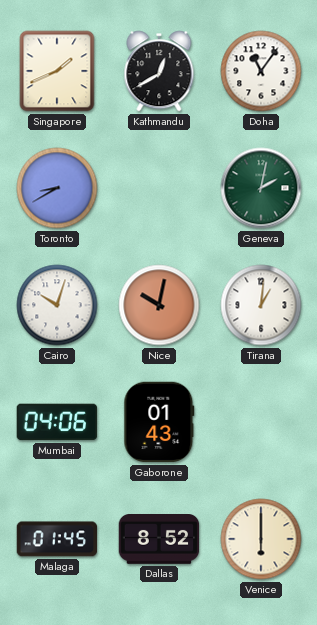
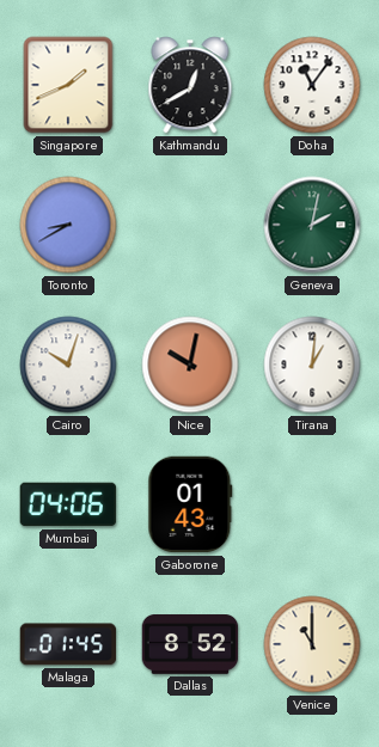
Venice: 6:00 -> 11:00 (312, 644)
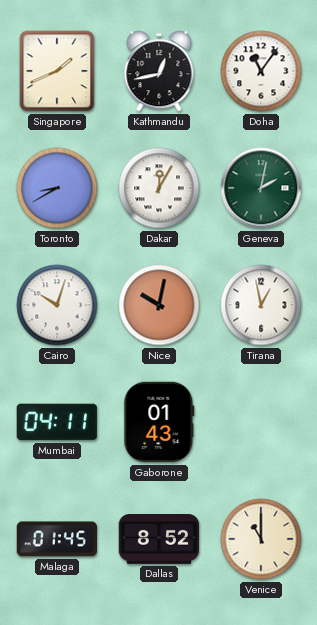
Kathmandu: 12:40 -> 12:43 (159, 71)
Dakar: none -> 12:05 (159, 188)
Tirana: 1:01 -> 12:58 (261, 305)
Mumbai: 04:06 -> 04:11 (57, 422)
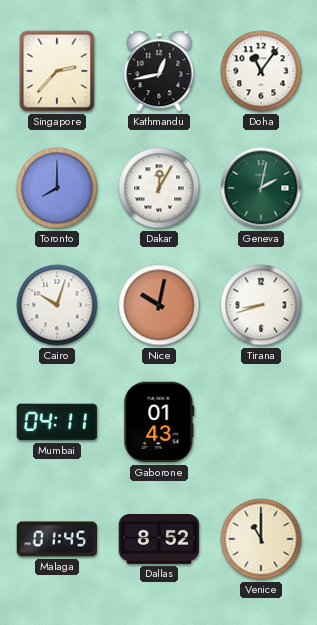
Singapore: 1:41 -> 2:37 (57, 71)
Toronto: 8:40 -> 8:00 (57, 188)
Tirana: 12:58 -> 8:42 (261, 305)
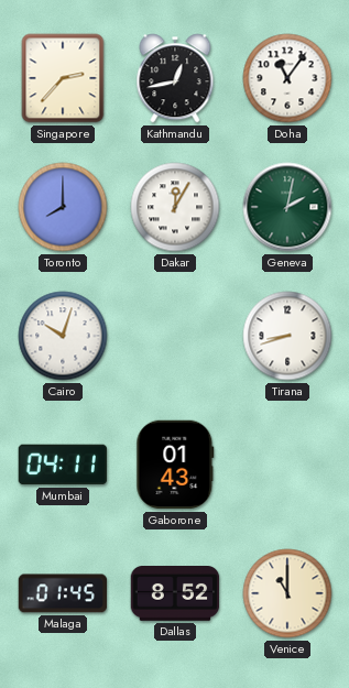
Nice: 10:02 -> none (159, 305)
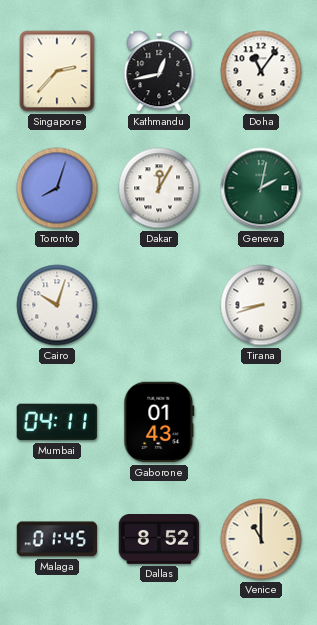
Toronto: 8:00 -> 8:03 (57, 188)
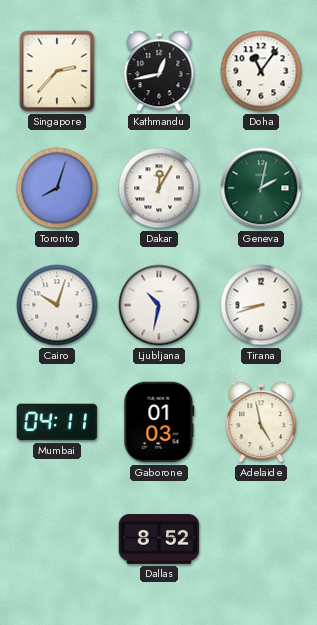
Ljubljana: none -> 10:32 (159, 305)
Gaborone: 01:43 -> 01:03 (159, 422)
Adelaide: none -> 4:58 (261, 422)
Malaga: 01:45 -> none (57, 539)
Venice: 11:00 -> none (261, 539)
